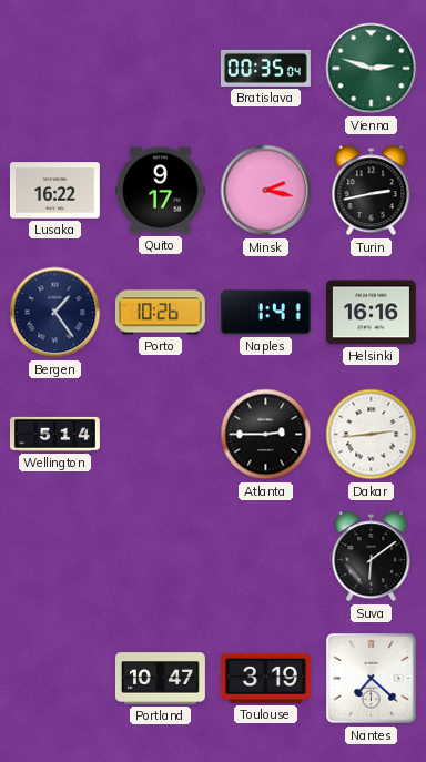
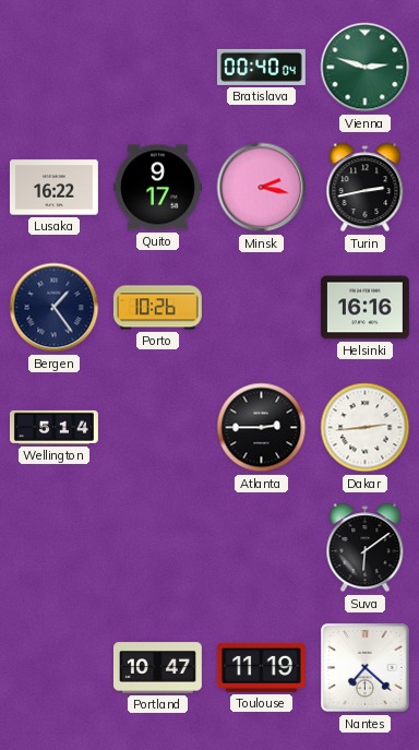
Bratislava: 00:35 -> 00:40 (261, 67)
Naples: 1:41 -> none (265, 313)
Toulouse: 3:19 -> 11:19 (261, 667)
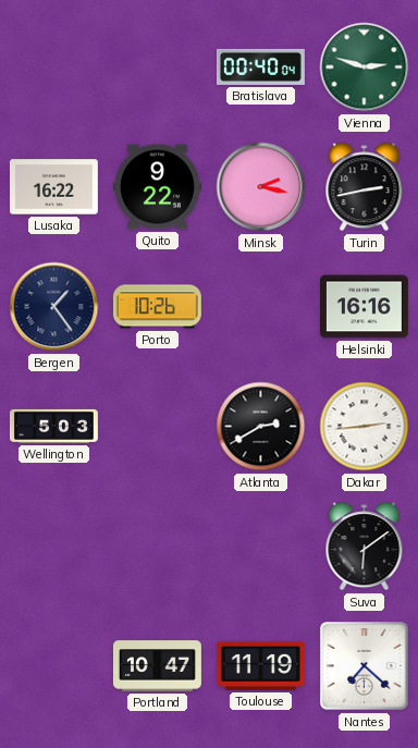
Quito: 9:17 -> 9:22 (157, 187)
Wellington: 5:14 -> 5:03 (53, 426)
Atlanta: 2:45 -> 2:40 (261, 427)
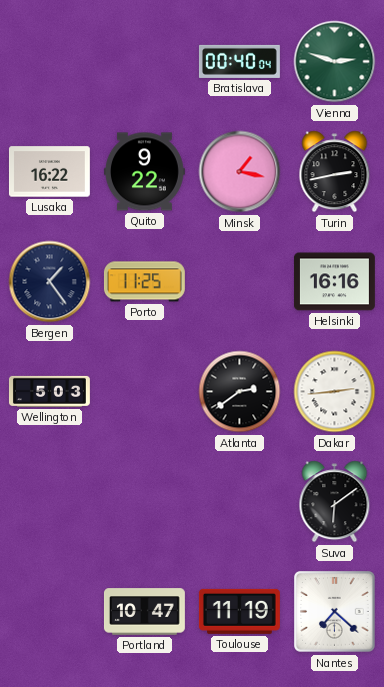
Minsk: 2:17 -> 1:17 (240, 172)
Porto: 10:26 -> 11:25 (144, 282)
Atlanta: 2:40 -> 2:39 (240, 392)
